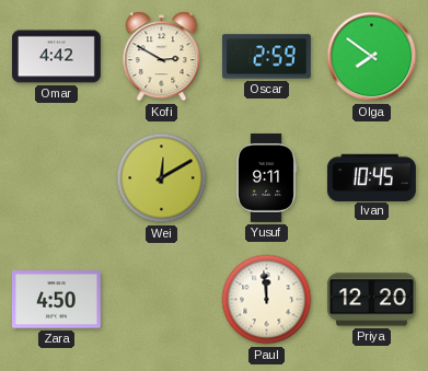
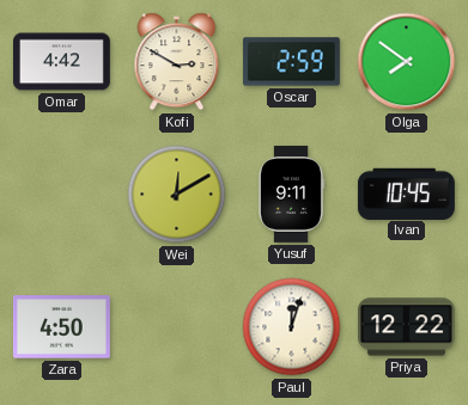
Paul: 11:59 -> 12:03 (292, 327)
Priya: 12:20 -> 12:22 (406, 327)
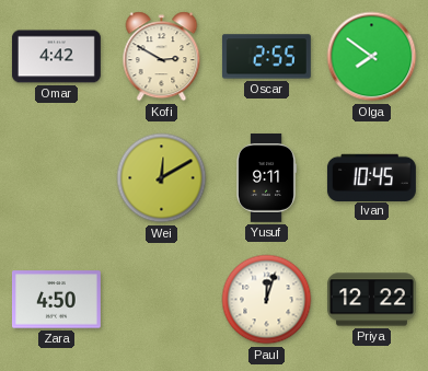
Oscar: 2:59 -> 2:55 (266, 57)
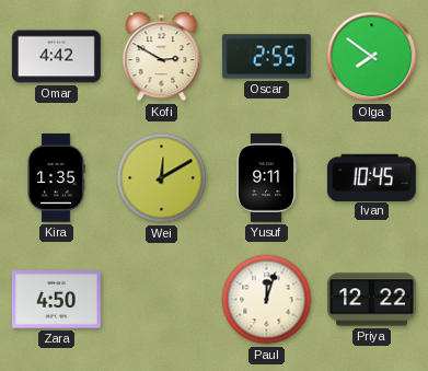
Kira: none -> 1:35 (56, 177)
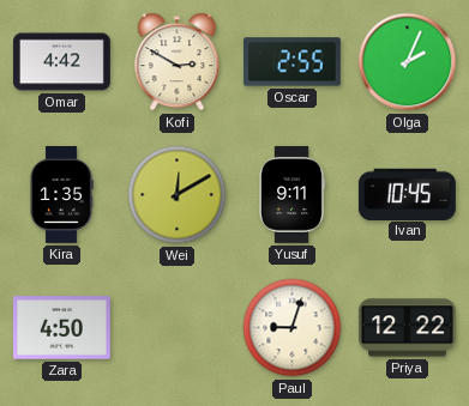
Olga: 7:51 -> 2:04 (408, 62)
Paul: 12:03 -> 9:03 (293, 328)
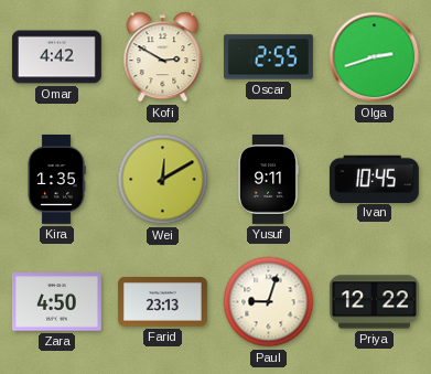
Olga: 2:04 -> 2:42 (375, 57)
Farid: none -> 23:13 (162, 302)
